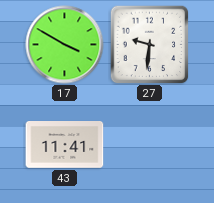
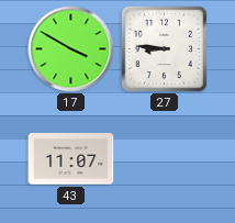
27: 9:31 -> 8:46 (164, 48)
43: 11:41 -> 11:07 (71, 159)
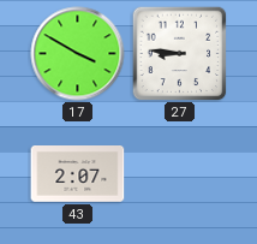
43: 11:07 -> 2:07 (78, 174)
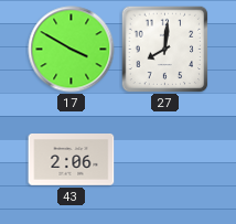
27: 8:46 -> 8:01 (164, 49)
43: 2:07 -> 2:06 (72, 160)
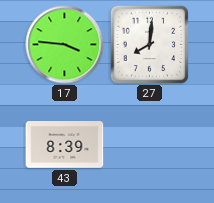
17: 3:50 -> 3:46 (65, 45)
43: 2:06 -> 8:39 (65, 145)
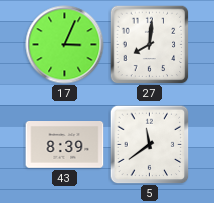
17: 3:46 -> 3:04 (65, 45)
5: none -> 11:39 (149, 144)
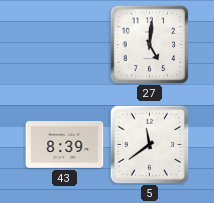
17: 3:04 -> none (65, 45)
27: 8:01 -> 5:01 (149, 44)
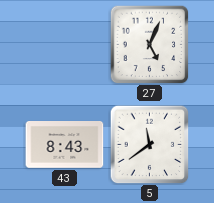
27: 5:01 -> 5:04 (149, 44)
43: 8:39 -> 8:43 (65, 145)
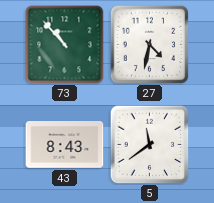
73: none -> 10:53 (65, 45)
27: 5:04 -> 4:32 (149, 44)
